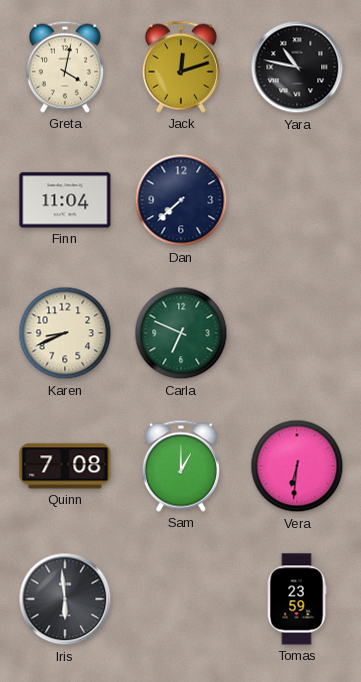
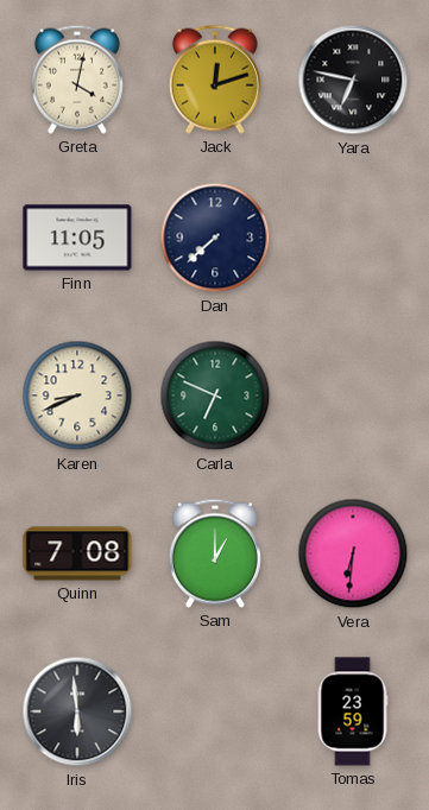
Yara: 10:47 -> 6:47 (353, 80)
Finn: 11:04 -> 11:05 (77, 238)
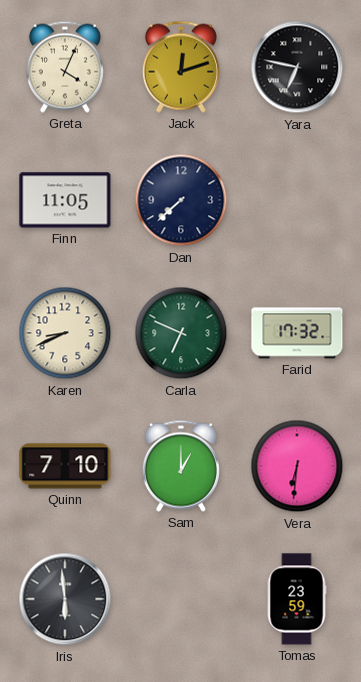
Greta: 4:02 -> 4:04 (65, 67)
Farid: none -> 17:32 (297, 333)
Quinn: 7:08 -> 7:10 (65, 466)
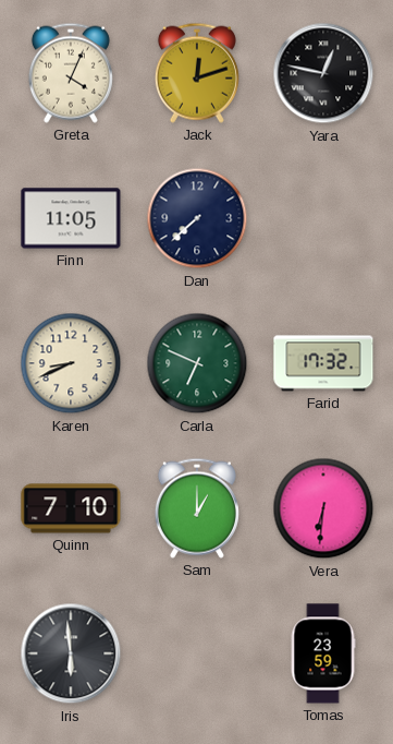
Yara: 6:47 -> 12:47 (323, 73)
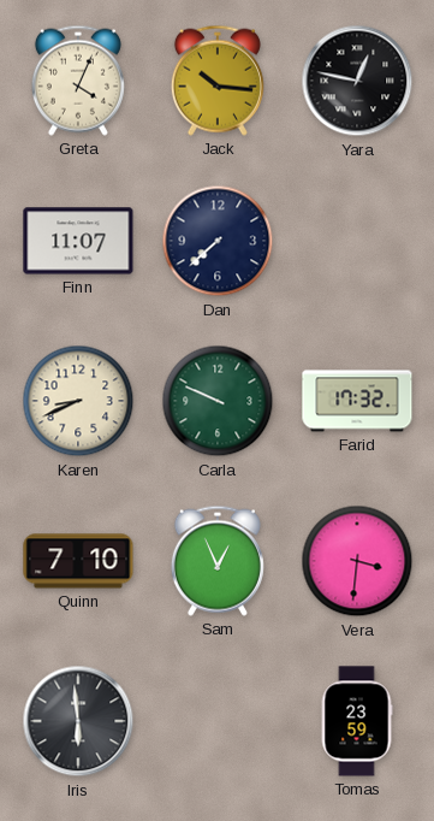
Jack: 12:12 -> 10:16 (218, 81)
Finn: 11:05 -> 11:07 (78, 241)
Carla: 6:49 -> 9:49 (218, 401)
Sam: 1:00 -> 12:56 (218, 561)
Vera: 6:31 -> 3:31 (357, 561)
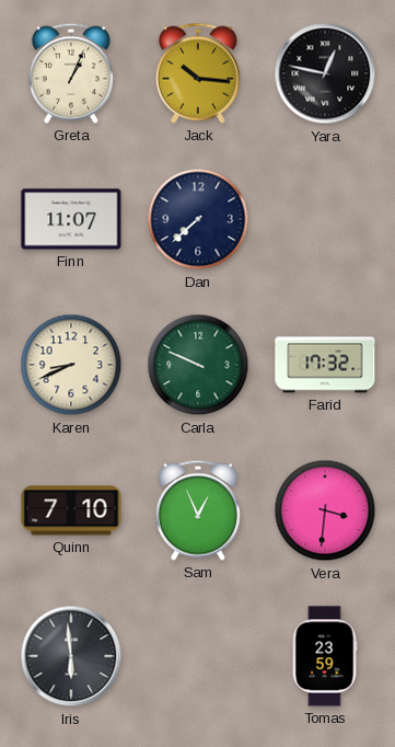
Greta: 4:04 -> 1:04 (71, 73)
